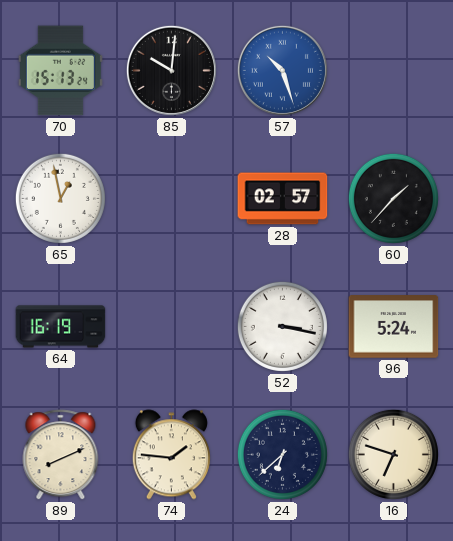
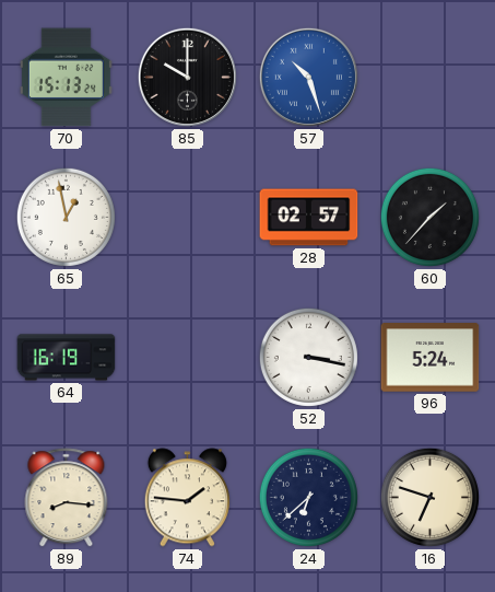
85: 10:01 -> 10:00 (187, 77)
89: 8:11 -> 8:16 (67, 498)
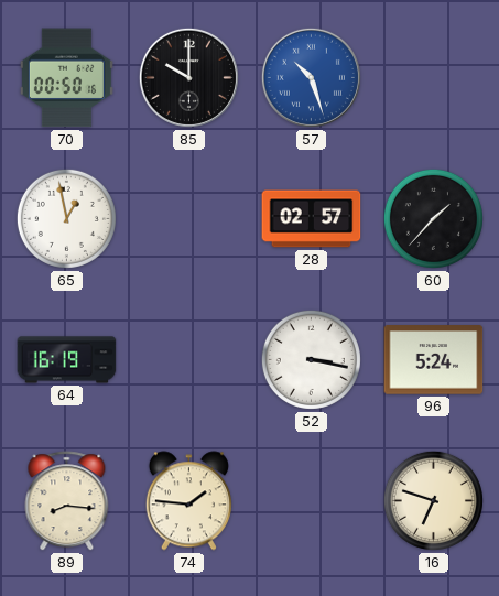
70: 15:13 -> 00:50 (66, 78)
24: 6:38 -> none (308, 497)
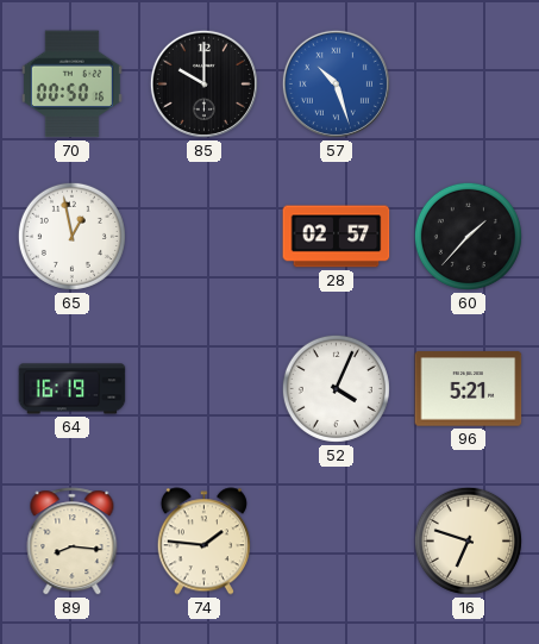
52: 3:17 -> 4:04 (336, 388)
96: 5:24 -> 5:21 (469, 389)
